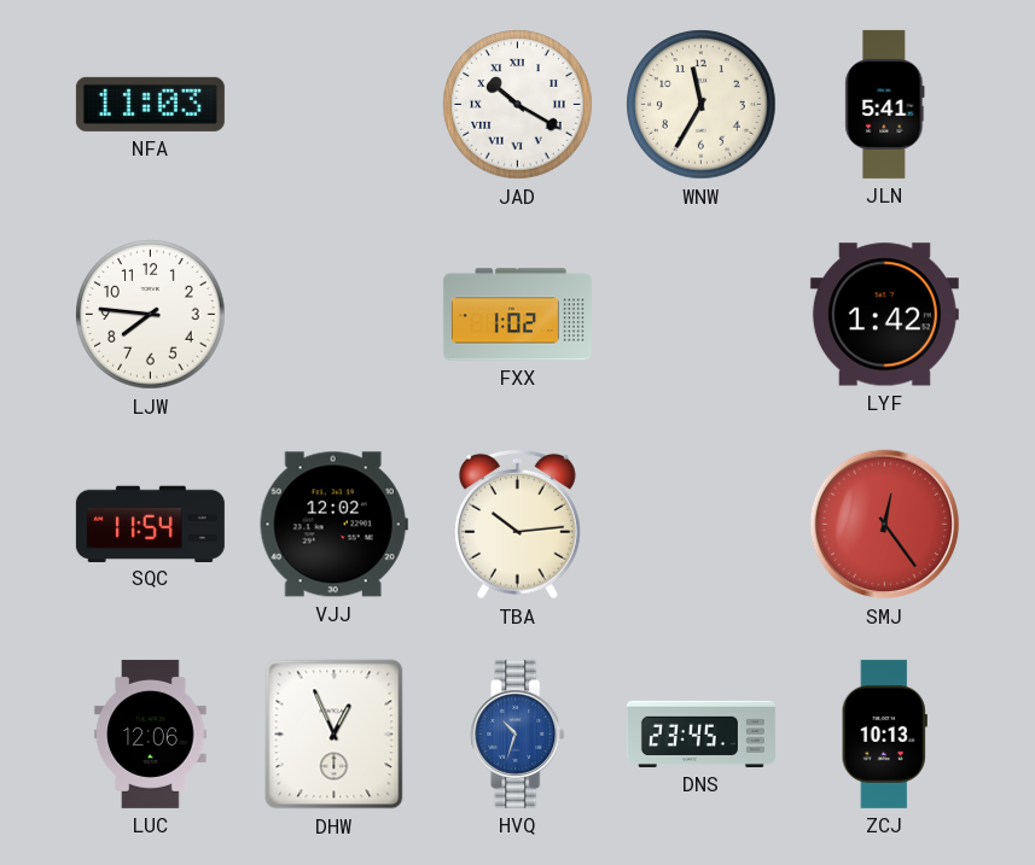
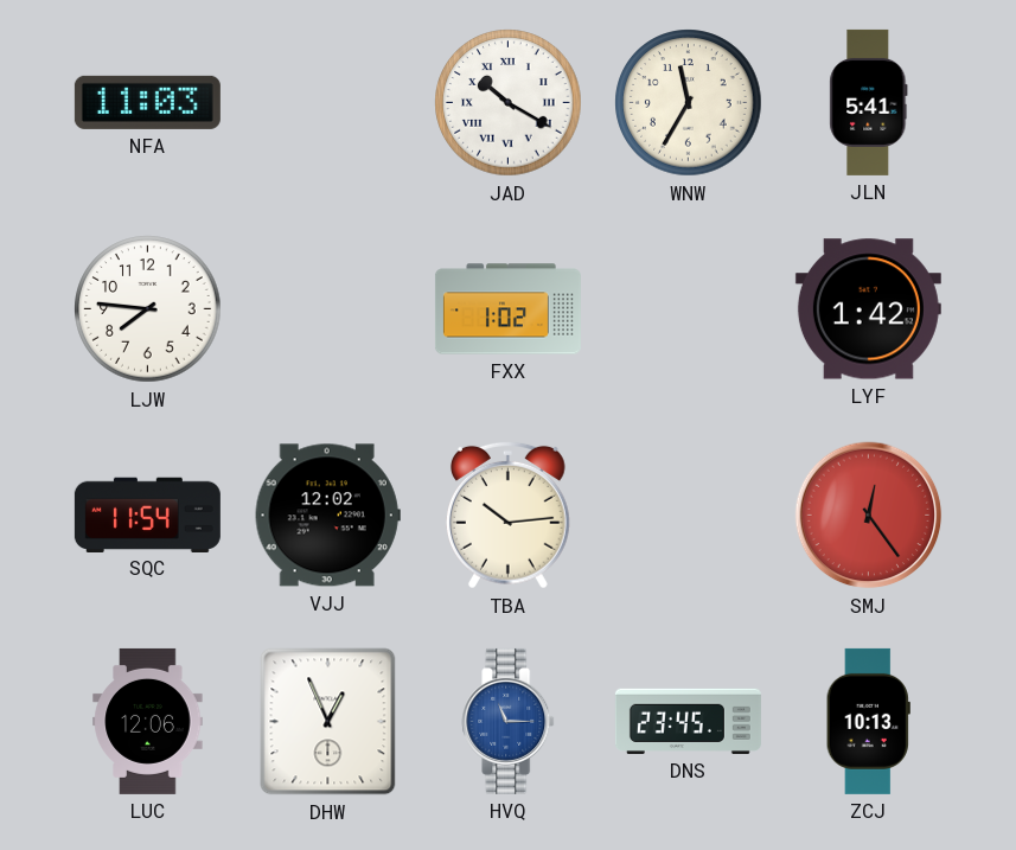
HVQ: 10:33 -> 11:15 (509, 721)
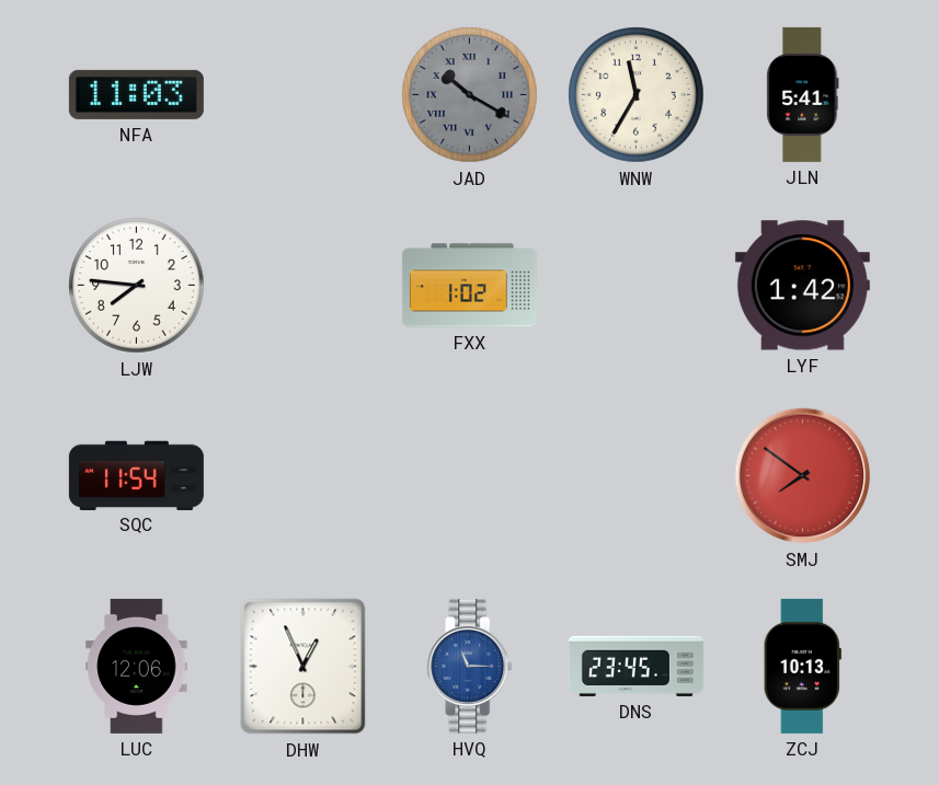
JAD dial: white -> grey (470, 95)
VJJ: 12:02 -> none (327, 516)
TBA: 10:14 -> none (507, 515)
SMJ: 12:24 -> 7:51 (803, 476)
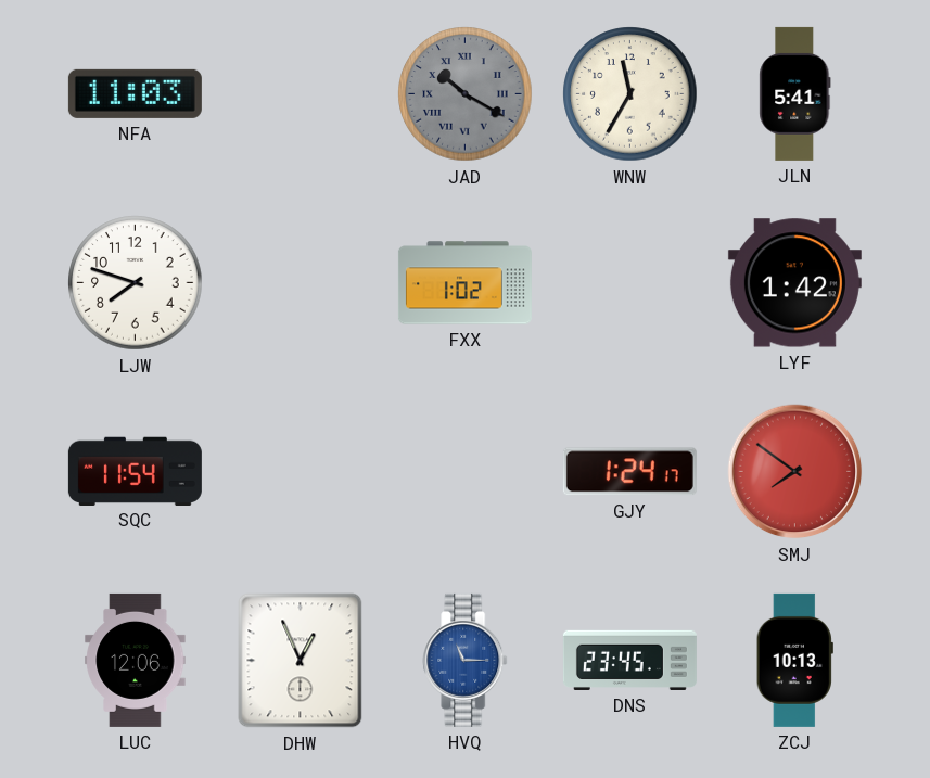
LJW: 7:46 -> 7:48 (136, 283)
GJY: none -> 1:24 (629, 472)
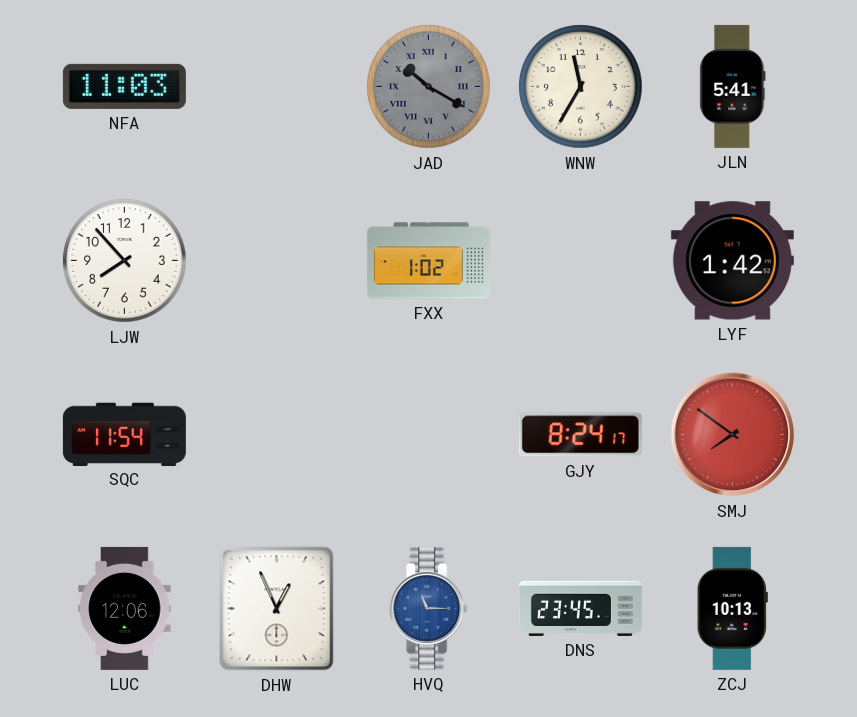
LJW: 7:48 -> 7:53 (125, 261)
GJY: 1:24 -> 8:24 (580, 435)
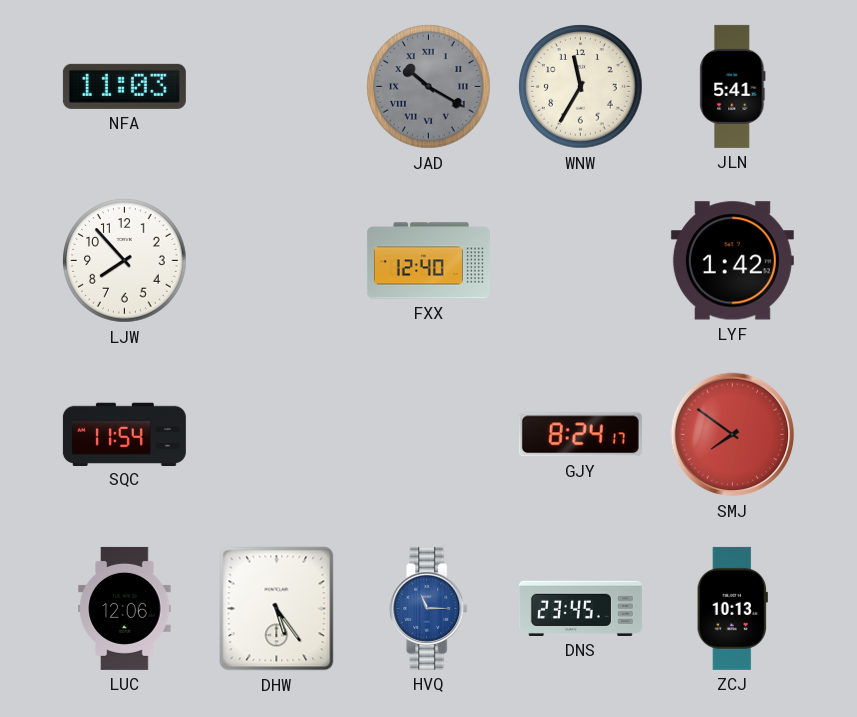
FXX: 1:02 -> 12:40 (428, 261)
DHW: 12:56 -> 5:24 (277, 609)
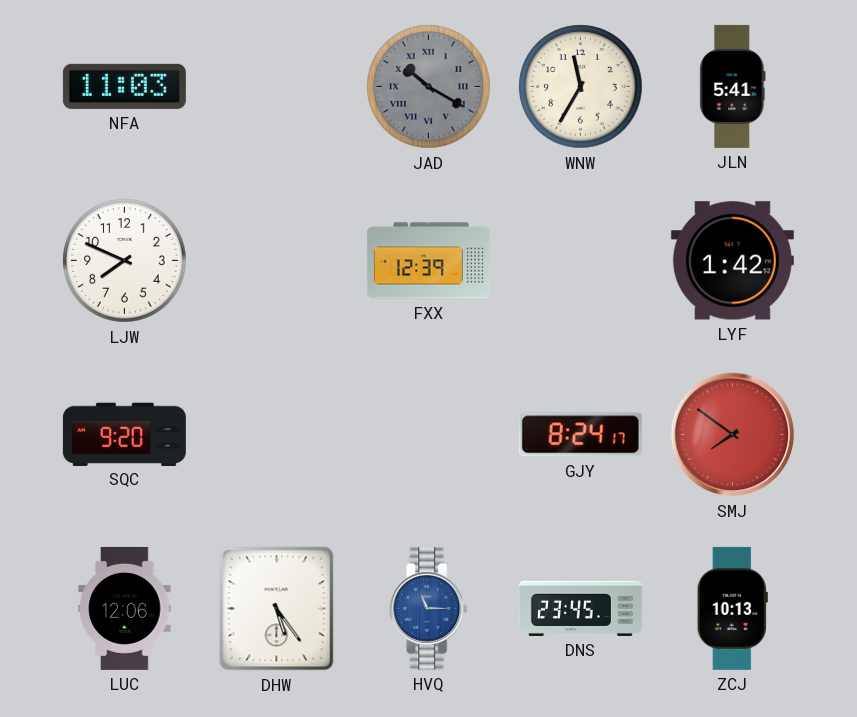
LJW: 7:53 -> 7:49 (125, 261)
FXX: 12:40 -> 12:39 (428, 261)
SQC: 11:54 -> 9:20 (124, 434)
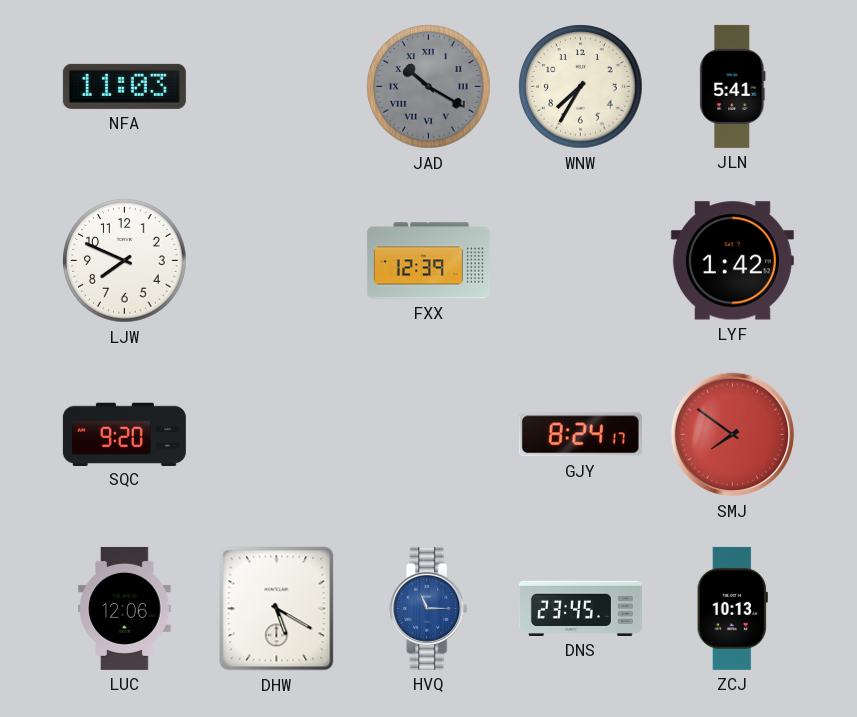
WNW: 11:35 -> 7:35 (581, 87)
DHW: 5:24 -> 5:20 (277, 609)
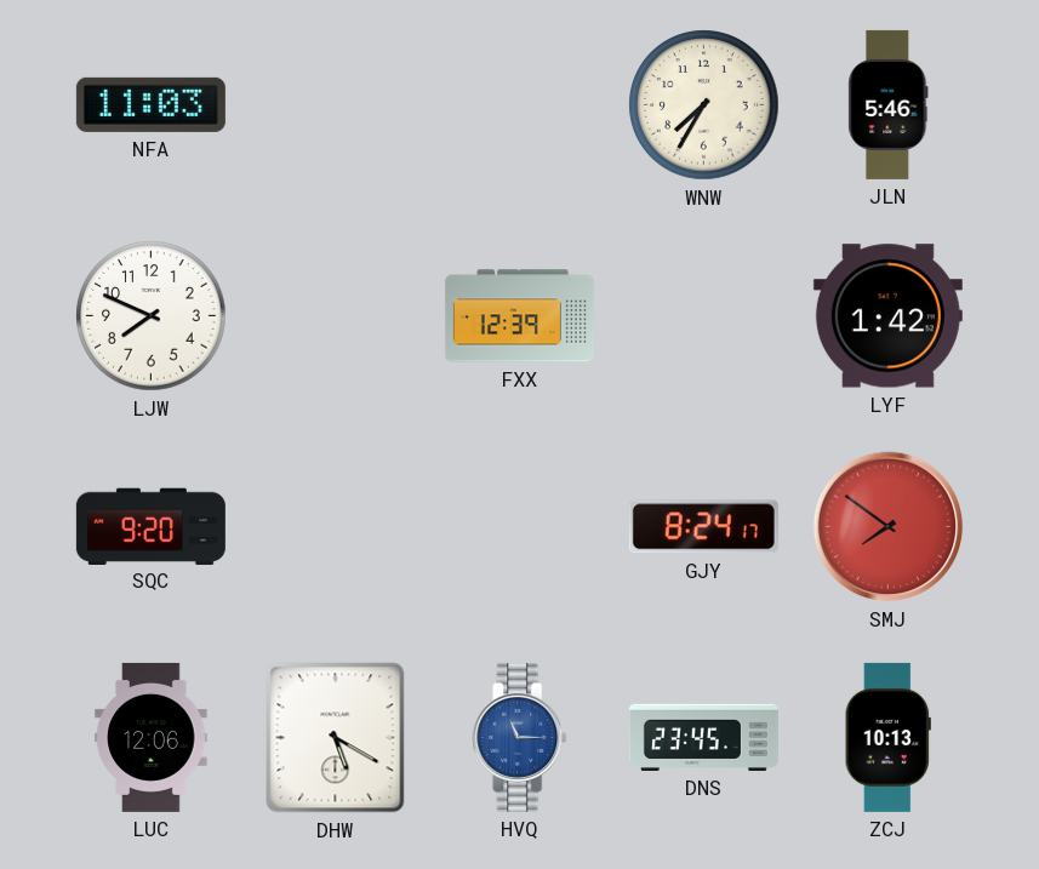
JAD: 10:20 -> none (429, 87)
JLN: 5:41 -> 5:46 (889, 104)
